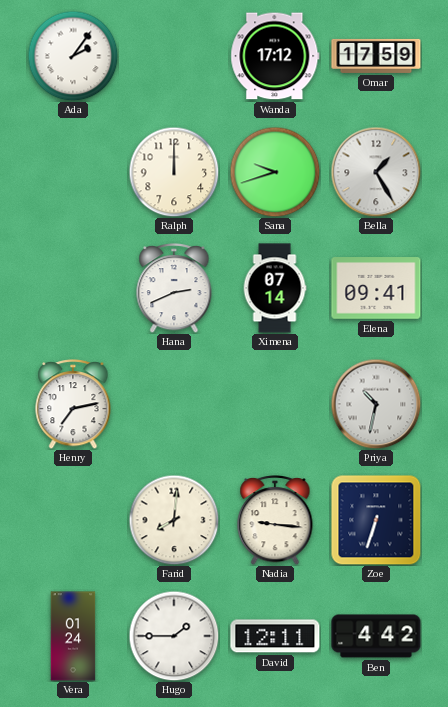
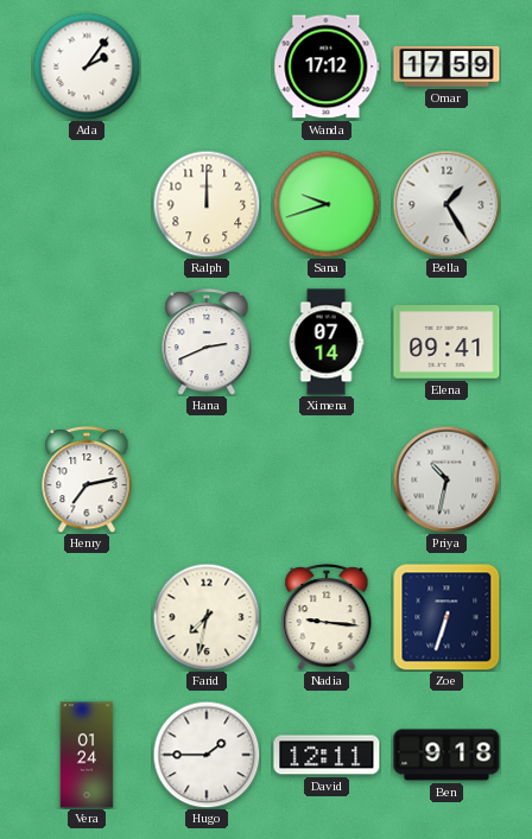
Farid: 8:01 -> 7:32 (207, 617)
Ben: 4:42 -> 9:18 (446, 755)
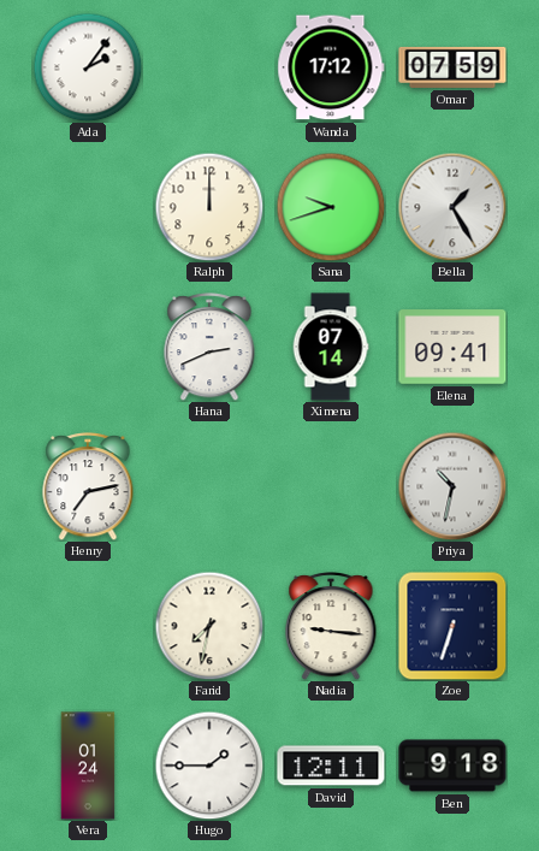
Omar: 17:59 -> 07:59 (452, 67)
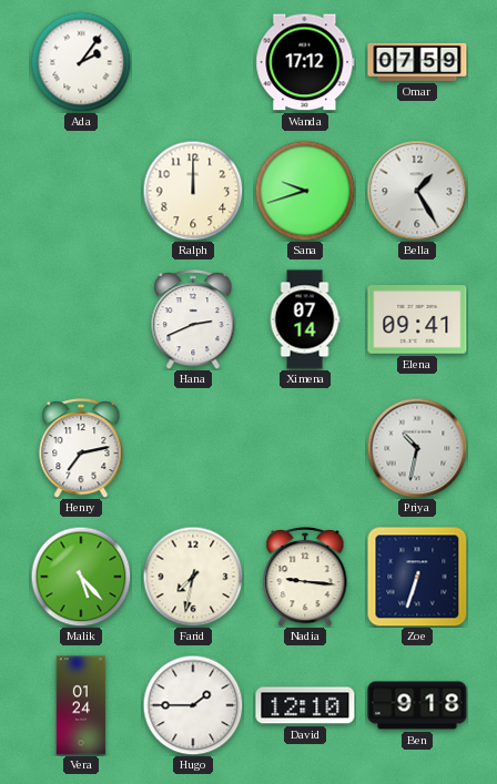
Malik: none -> 5:23 (81, 577)
David: 12:11 -> 12:10 (305, 705)
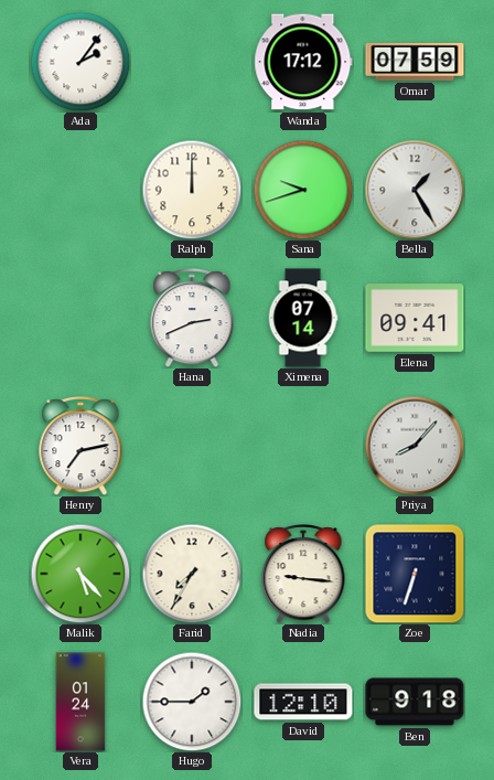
Priya: 10:32 -> 8:07 (415, 446)
Farid: 7:32 -> 7:35 (192, 574)
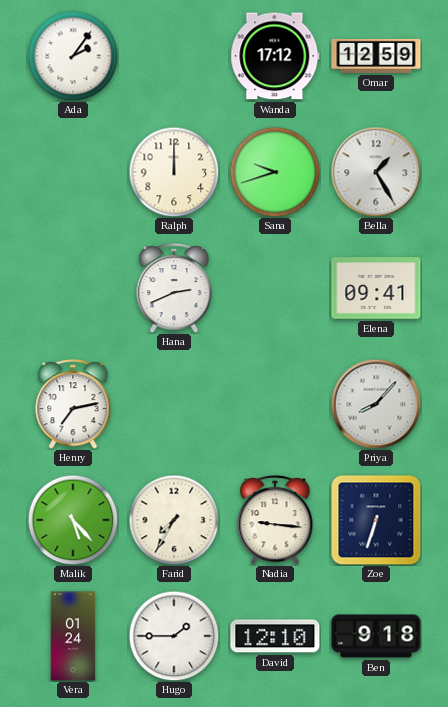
Omar: 07:59 -> 12:59 (376, 56)
Ximena: 07:14 -> none (303, 318)
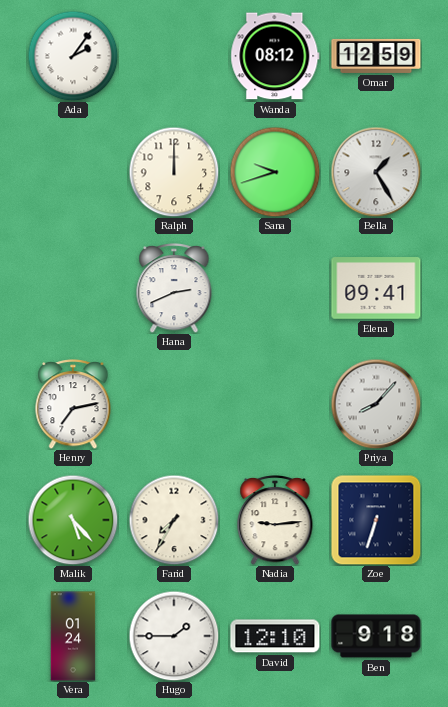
Wanda: 17:12 -> 08:12 (275, 56)
Nadia: 9:16 -> 9:14 (275, 520)
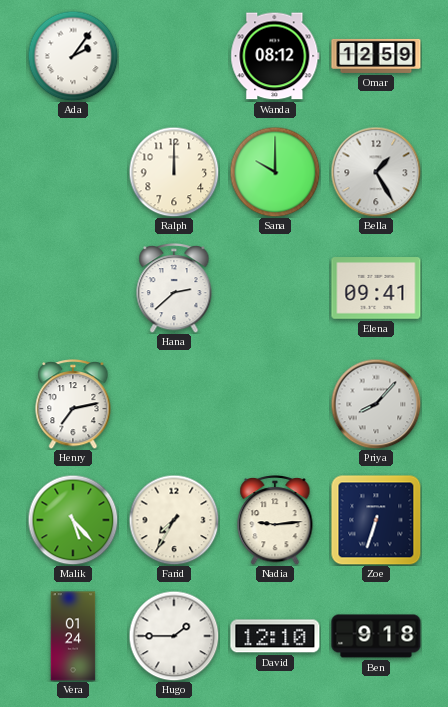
Sana: 9:42 -> 10:00 (275, 172)
Hana: 2:41 -> 2:38 (174, 288)
